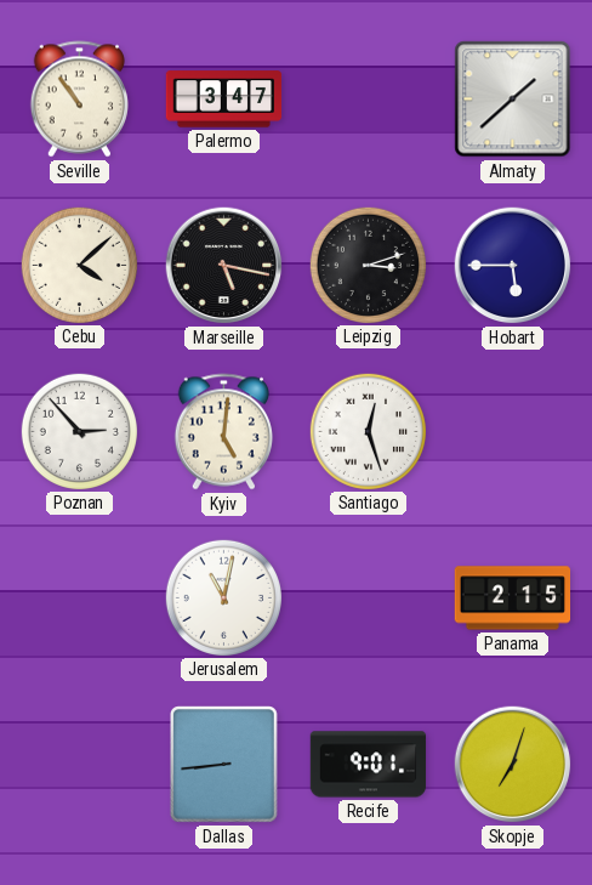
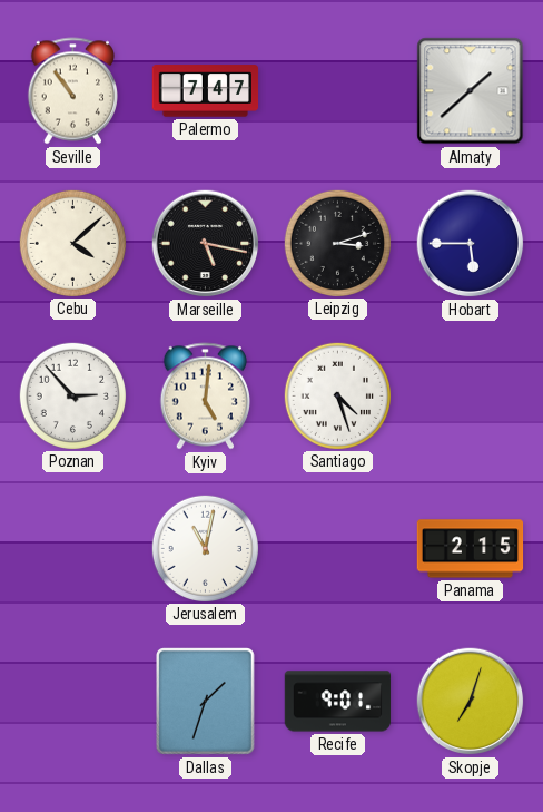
Palermo: 3:47 -> 7:47 (206, 91)
Santiago: 12:27 -> 4:27 (337, 395)
Dallas: 8:44 -> 1:33 (206, 702)
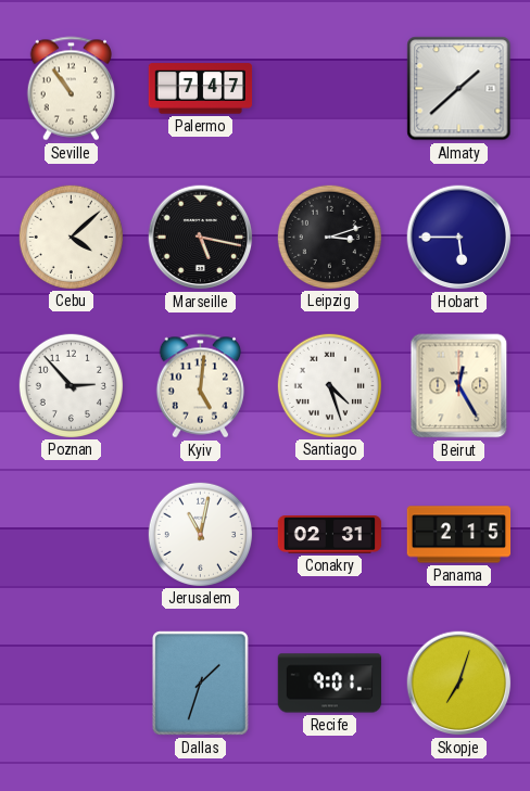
Beirut: none -> 12:25 (459, 386)
Conakry: none -> 02:31 (330, 535)
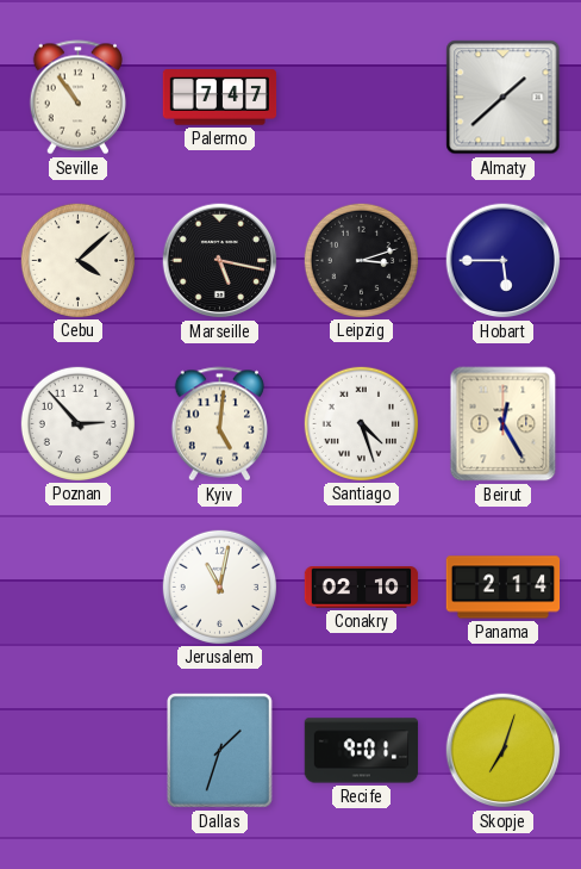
Conakry: 02:31 -> 02:10 (362, 588)
Panama: 2:15 -> 2:14 (504, 588)
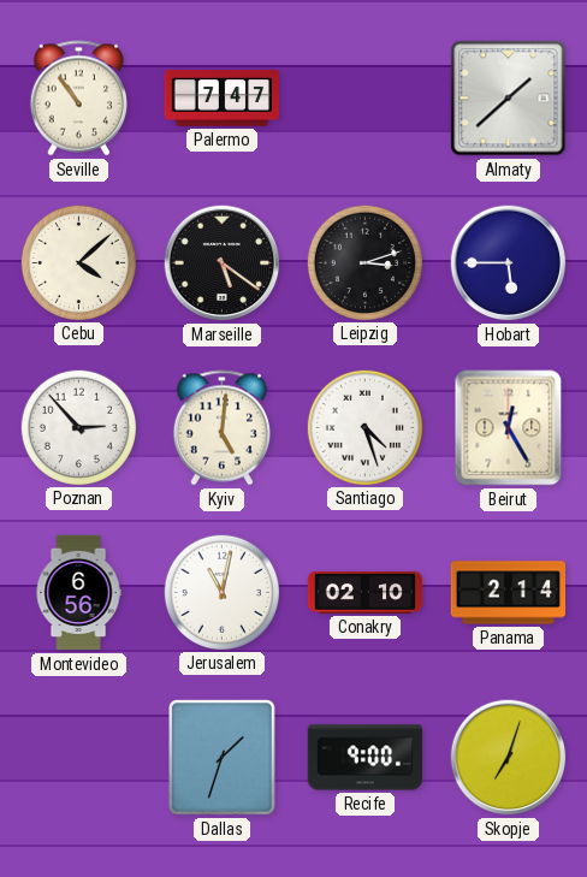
Marseille: 5:17 -> 5:21 (223, 263)
Montevideo: none -> 6:56 (78, 593)
Recife: 9:01 -> 9:00 (366, 758)
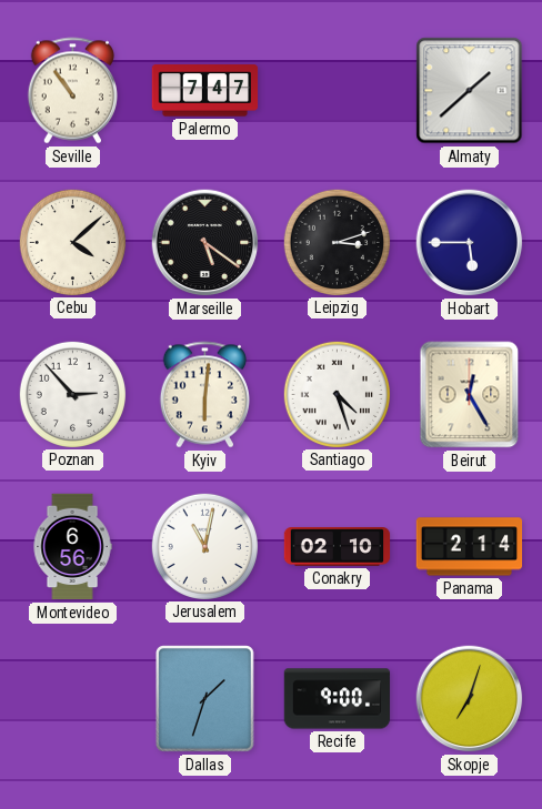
Kyiv: 5:01 -> 6:01 (204, 395)
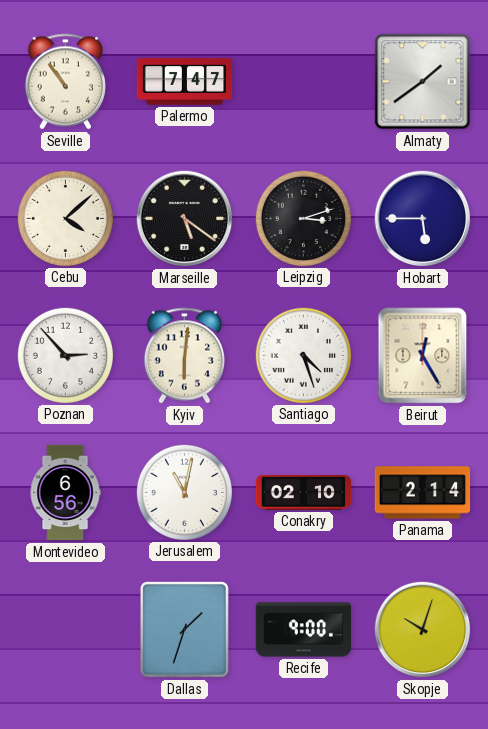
Almaty: 1:38 -> 1:39 (423, 82)
Skopje: 7:03 -> 10:03 (423, 630)
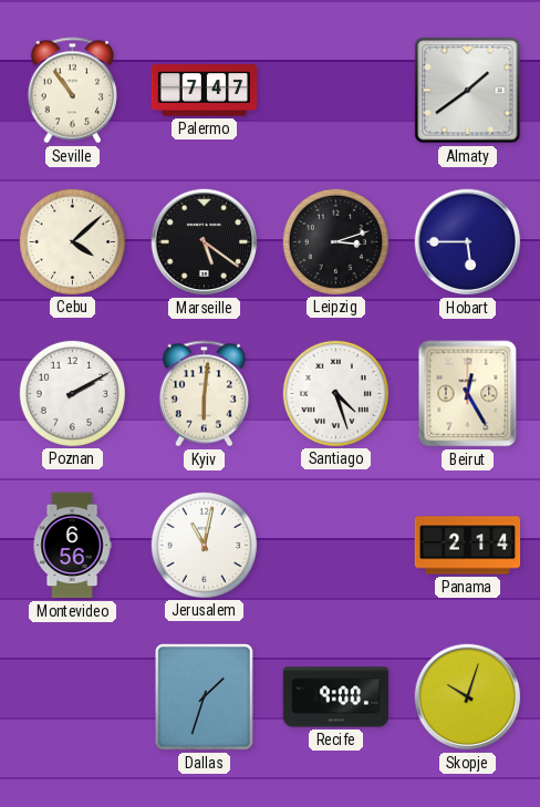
Poznan: 2:53 -> 2:10 (72, 393)
Conakry: 02:10 -> none (304, 493)
